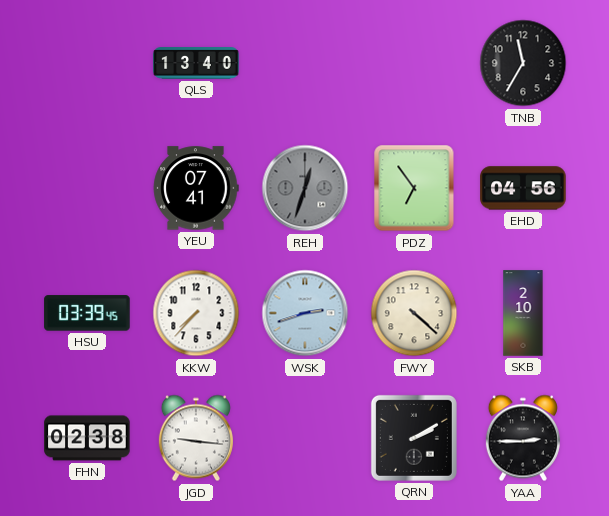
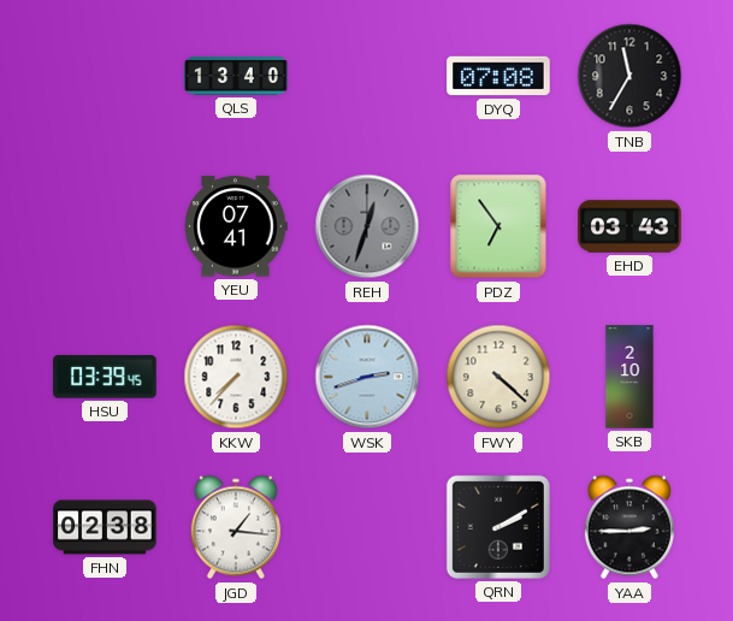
DYQ: none -> 07:08 (498, 76)
EHD: 04:56 -> 03:43 (629, 226)
JGD: 9:16 -> 1:16 (236, 527)
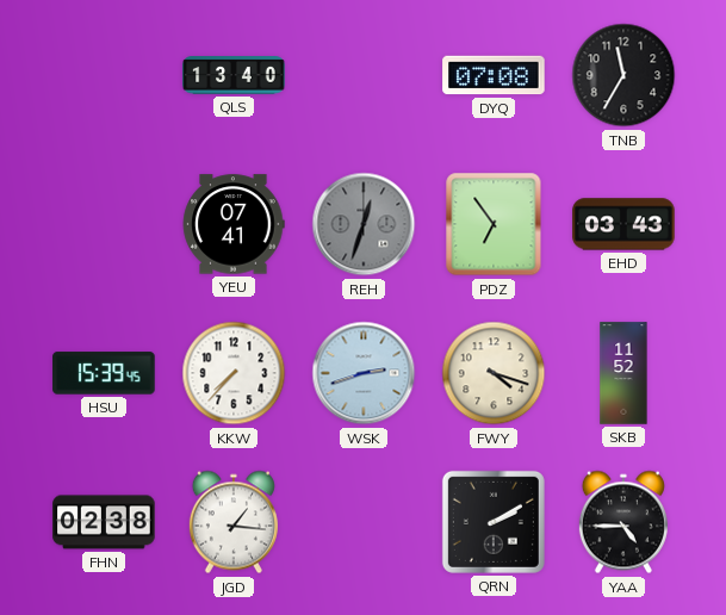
HSU: 03:39 -> 15:39 (104, 373)
FWY: 4:22 -> 4:18 (494, 373)
SKB: 2:10 -> 11:52 (623, 373)
YAA: 2:45 -> 4:45 (623, 522)
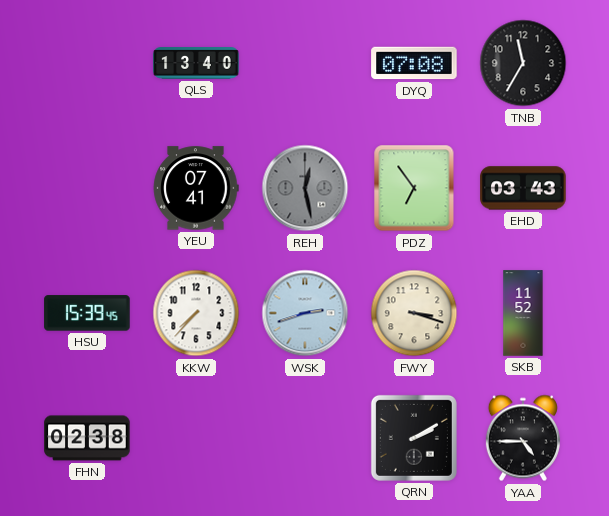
REH: 12:33 -> 12:28 (305, 188)
FWY: 4:18 -> 3:18 (414, 313)
JGD: 1:16 -> none (234, 522)
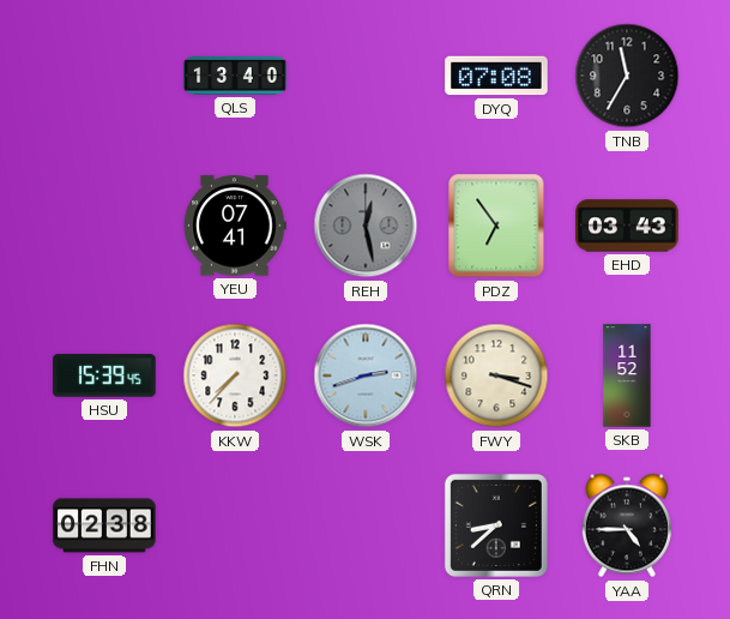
QRN: 2:10 -> 8:38 (496, 525)
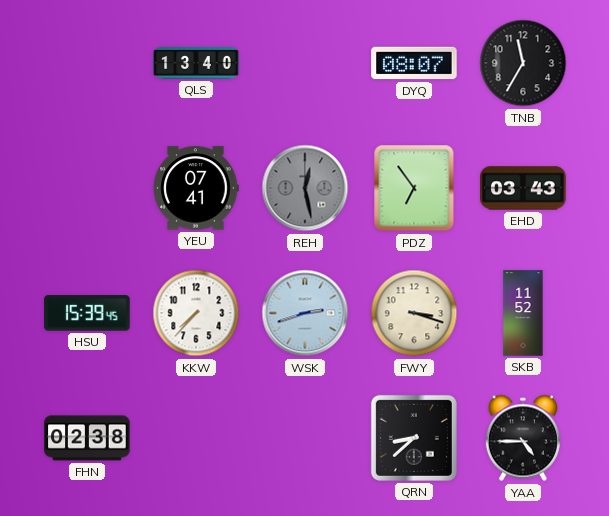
DYQ: 07:08 -> 08:07 (414, 63)
